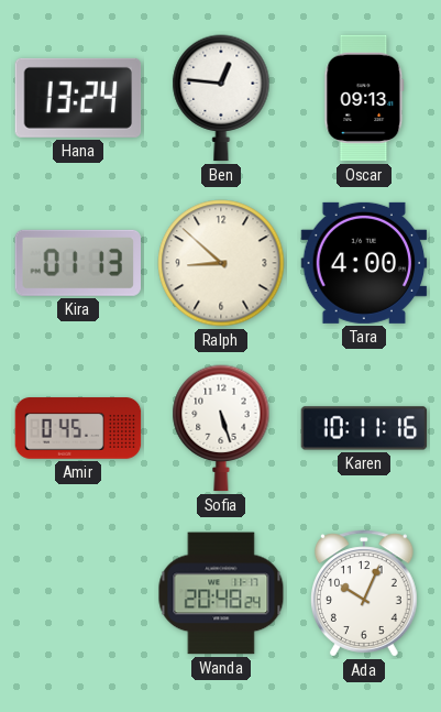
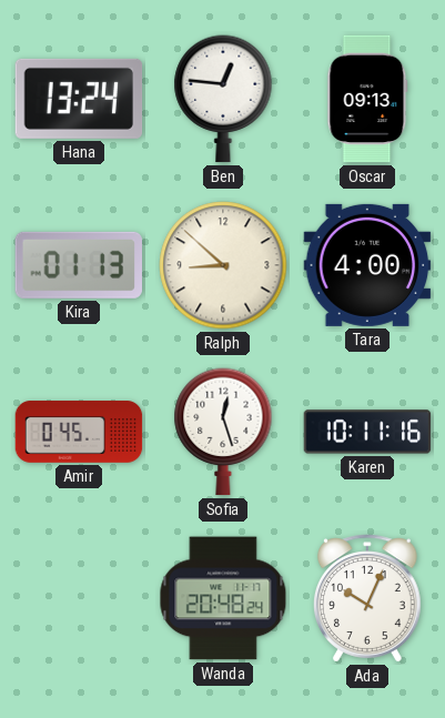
Sofia: 5:27 -> 12:27 (223, 432)
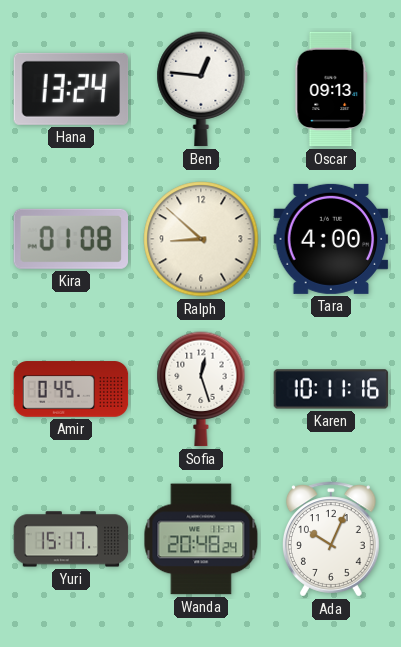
Kira: 01:13 -> 01:08 (70, 239)
Yuri: none -> 15:17 (71, 539)
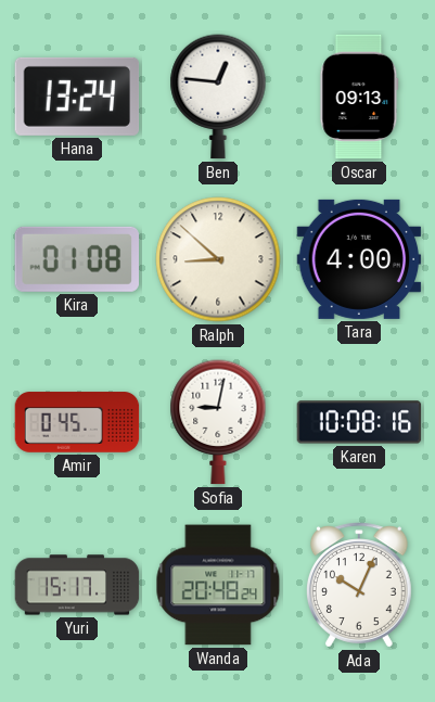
Sofia: 12:27 -> 9:02 (218, 422)
Karen: 10:11 -> 10:08 (359, 422)
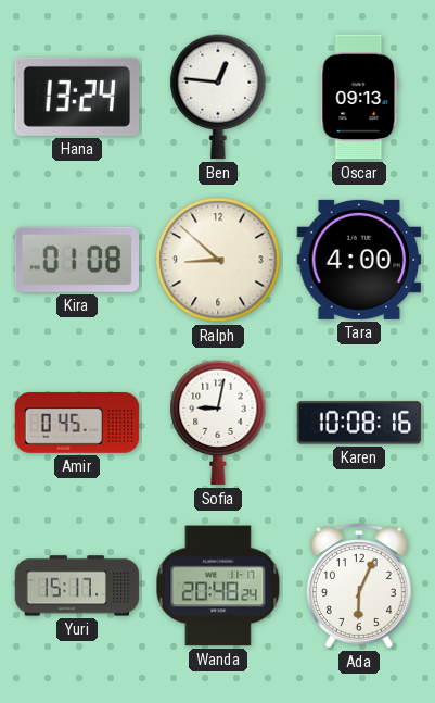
Ada: 10:04 -> 6:04 (359, 586)
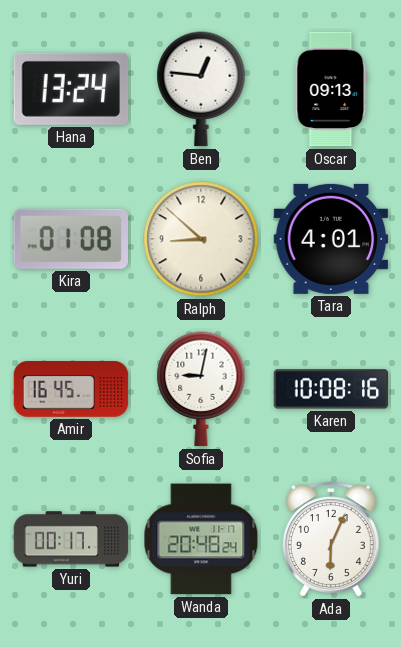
Tara: 4:00 -> 4:01 (331, 239)
Amir: 0:45 -> 16:45 (71, 389)
Yuri: 15:17 -> 00:17 (71, 539)
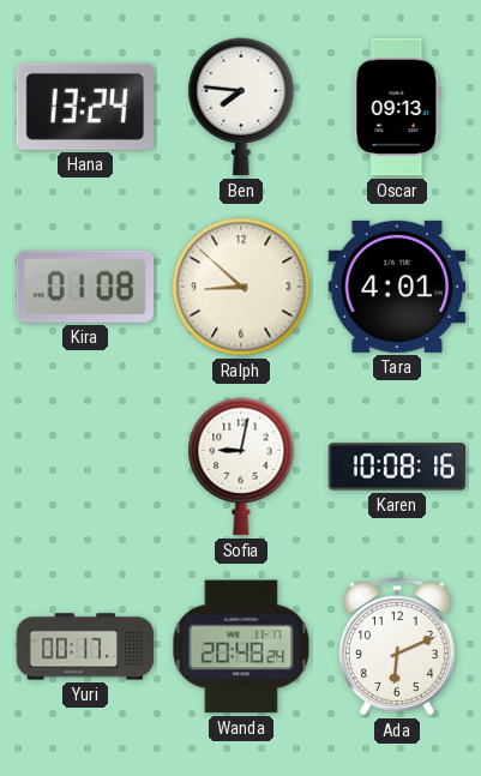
Ben: 12:46 -> 7:46 (241, 107)
Amir: 16:45 -> none (71, 389)
Ada: 6:04 -> 6:11 (397, 646)
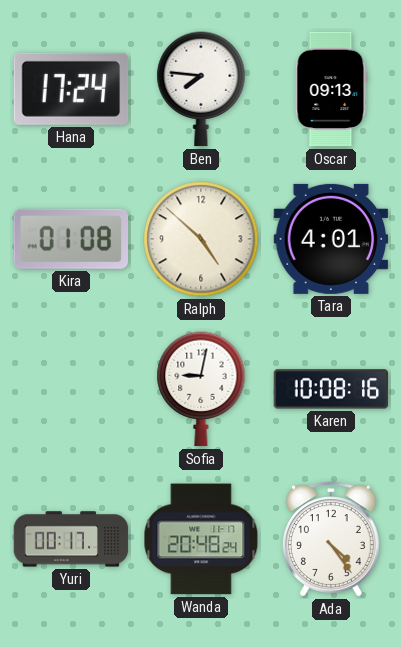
Hana: 13:24 -> 17:24 (71, 89)
Ralph: 8:52 -> 4:52 (201, 239)
Ada: 6:11 -> 4:24 (331, 539)
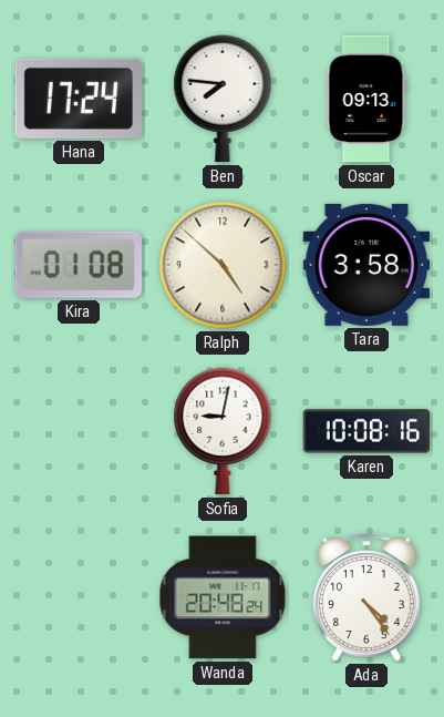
Tara: 4:01 -> 3:58 (366, 265)
Yuri: 00:17 -> none (71, 539)
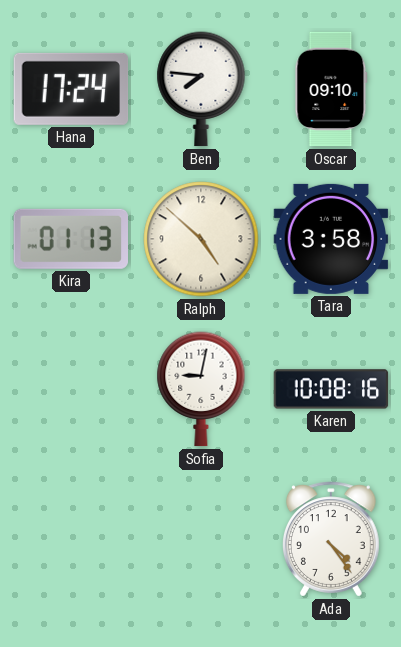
Oscar: 09:13 -> 09:10 (331, 89)
Kira: 01:08 -> 01:13 (70, 239)
Wanda: 20:48 -> none (223, 597)
